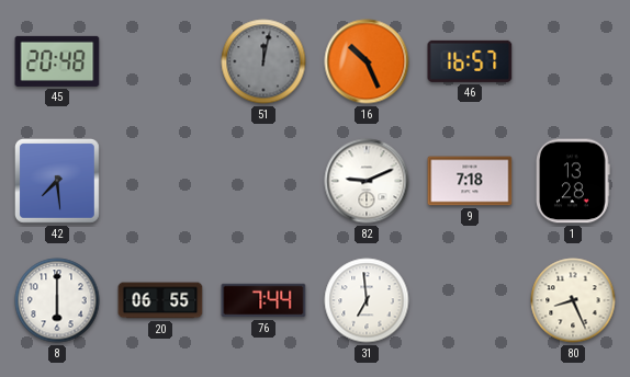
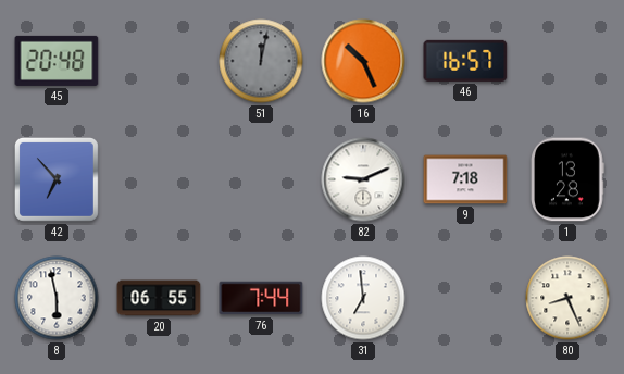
42: 7:29 -> 6:53 (57, 179)
8: 6:00 -> 5:58 (57, 298)
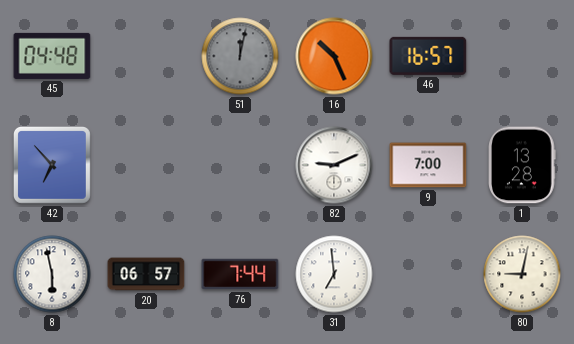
45: 20:48 -> 04:48 (52, 56)
9: 7:18 -> 7:00 (428, 165)
20: 06:55 -> 06:57 (146, 274)
80: 8:26 -> 9:02 (522, 274)
